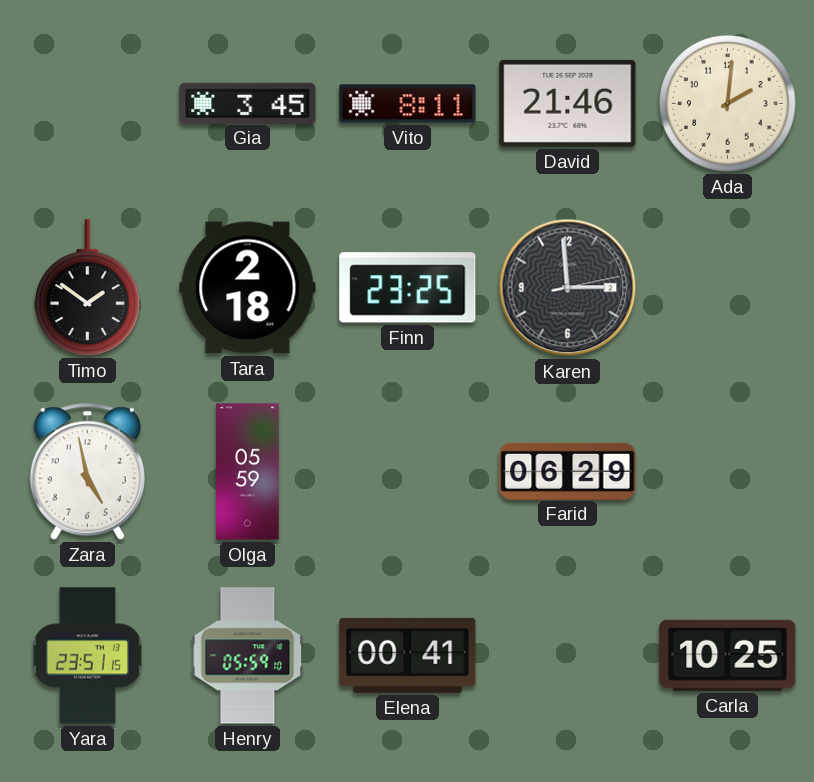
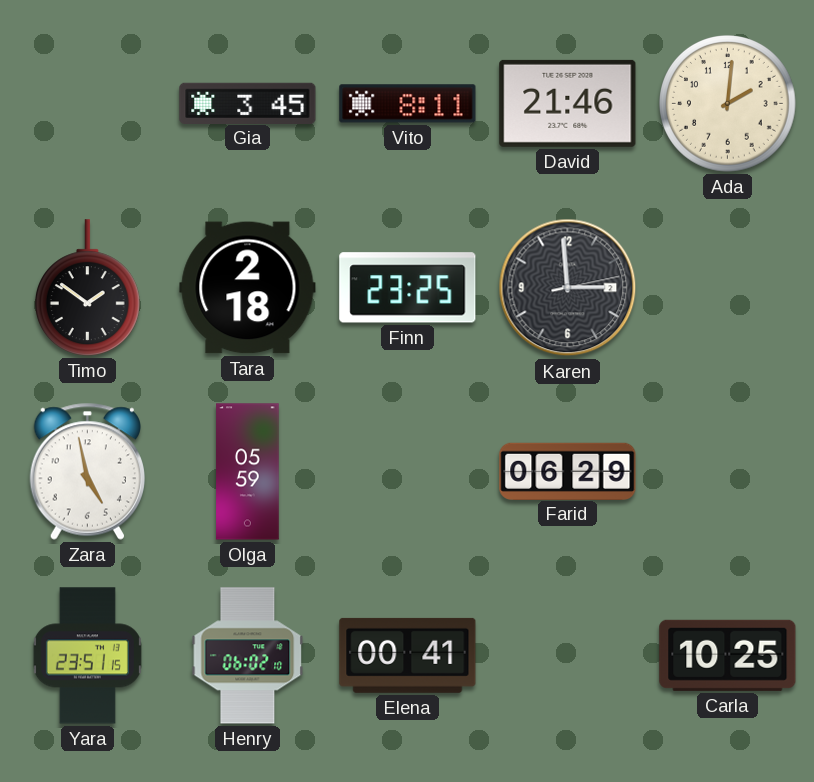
Henry: 05:59 -> 06:02 (248, 656)
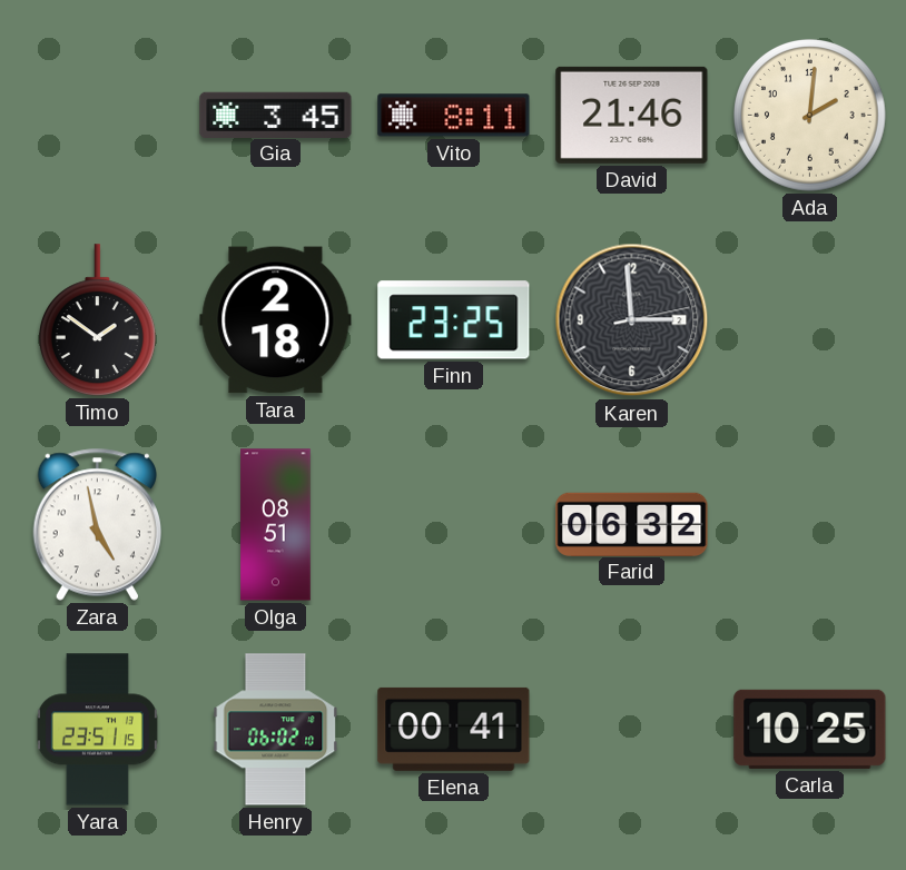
Olga: 05:59 -> 08:51 (276, 525)
Farid: 06:29 -> 06:32 (632, 524)
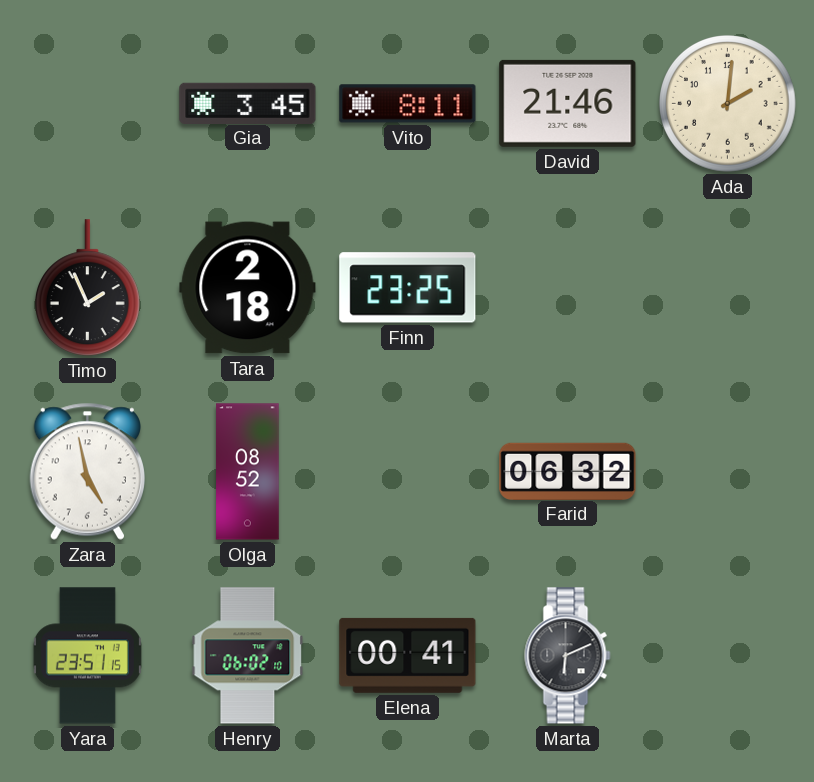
Timo: 1:51 -> 1:56 (87, 288)
Karen: 2:59 -> none (632, 320)
Olga: 08:51 -> 08:52 (248, 472)
Marta: none -> 6:11 (568, 656)
Carla: 10:25 -> none (810, 729)
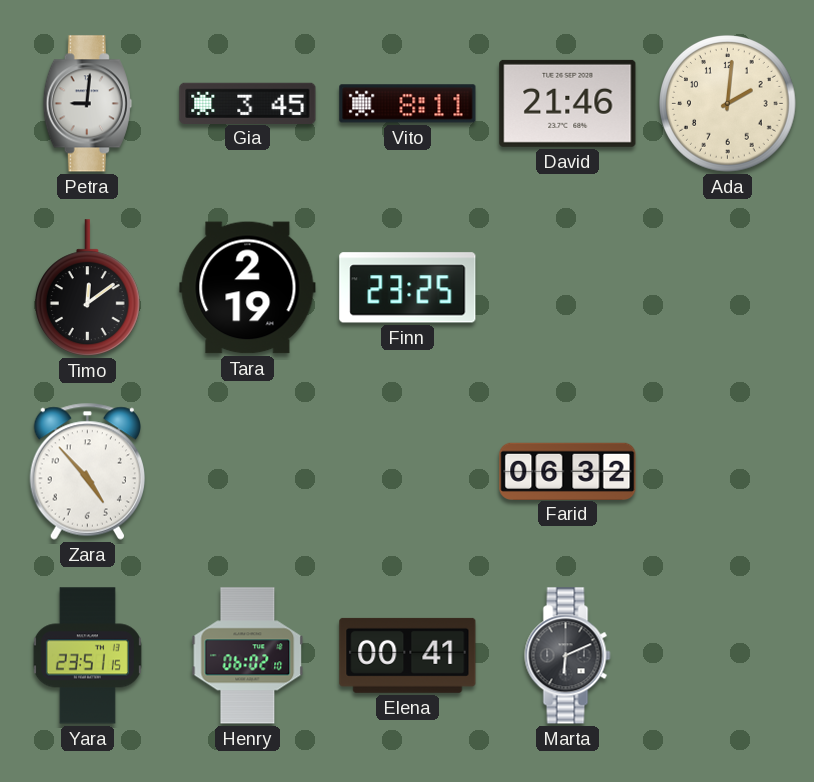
Petra: none -> 9:01 (87, 104)
Timo: 1:56 -> 12:09 (87, 288)
Tara: 2:18 -> 2:19 (248, 288)
Zara: 4:58 -> 4:53 (87, 471)
Olga: 08:52 -> none (248, 472)
